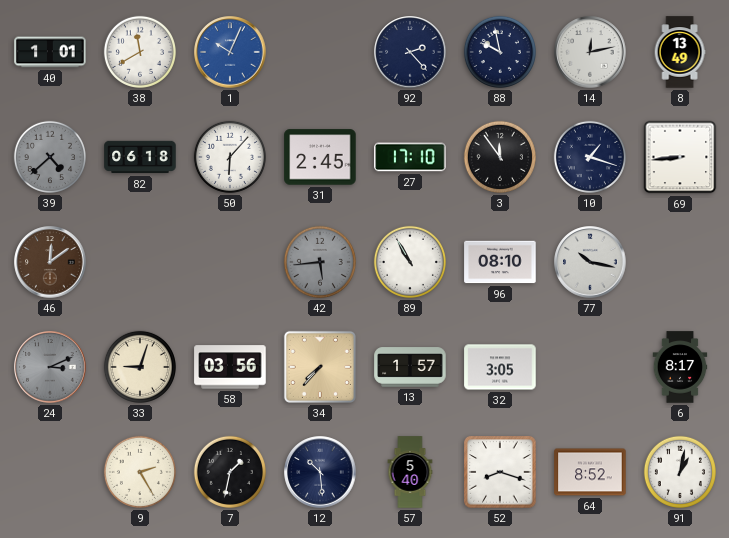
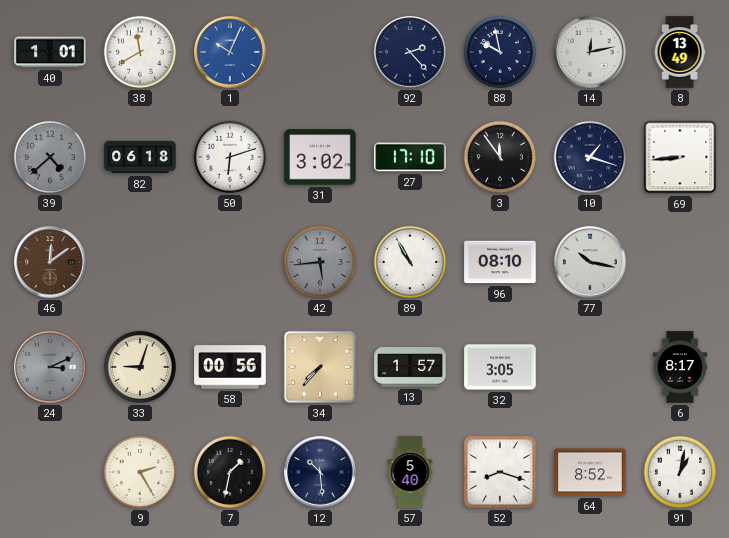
50: 6:07 -> 6:12 (230, 157)
31: 2:45 -> 3:02 (320, 157)
58: 03:56 -> 00:56 (230, 367)
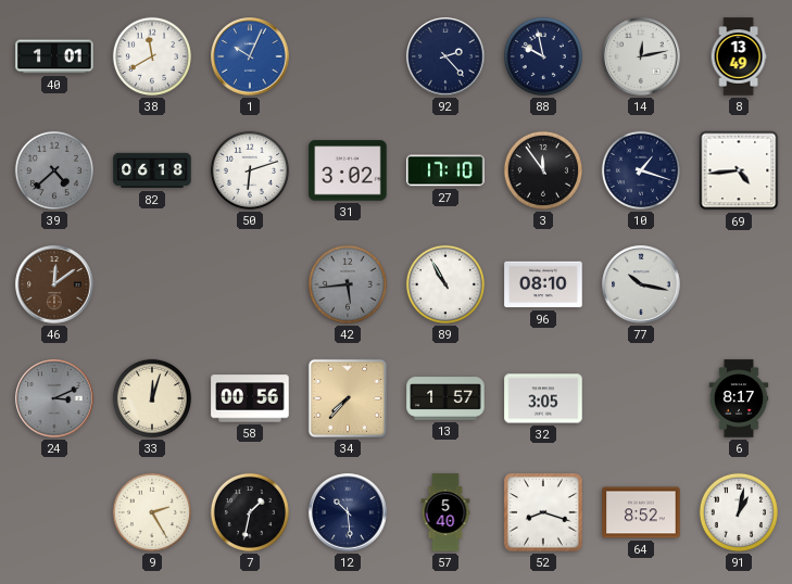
69: 8:44 -> 4:44 (739, 170)
33: 9:03 -> 12:03 (152, 398)
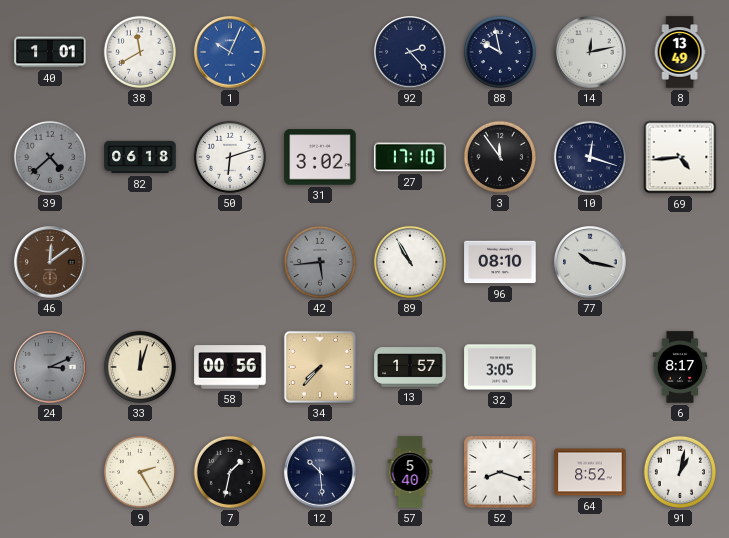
10: 1:18 -> 12:18 (590, 157)
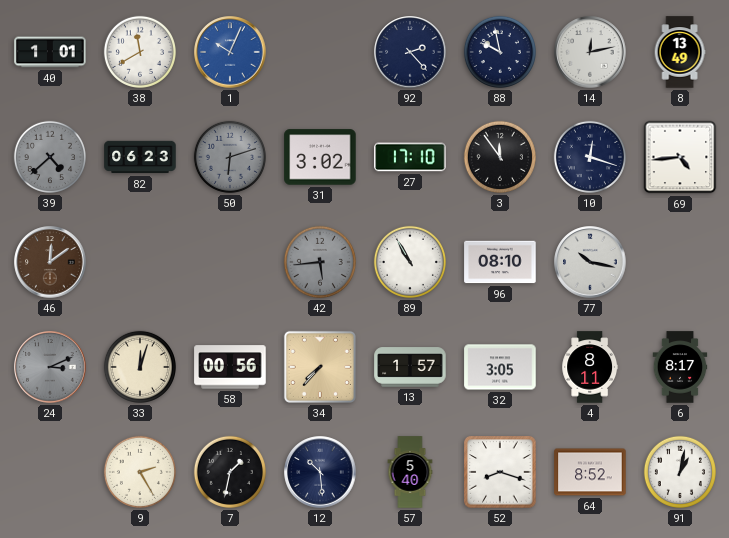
82: 06:18 -> 06:23 (140, 157)
50 dial: white -> grey (230, 157)
4: none -> 8:11 (590, 367)
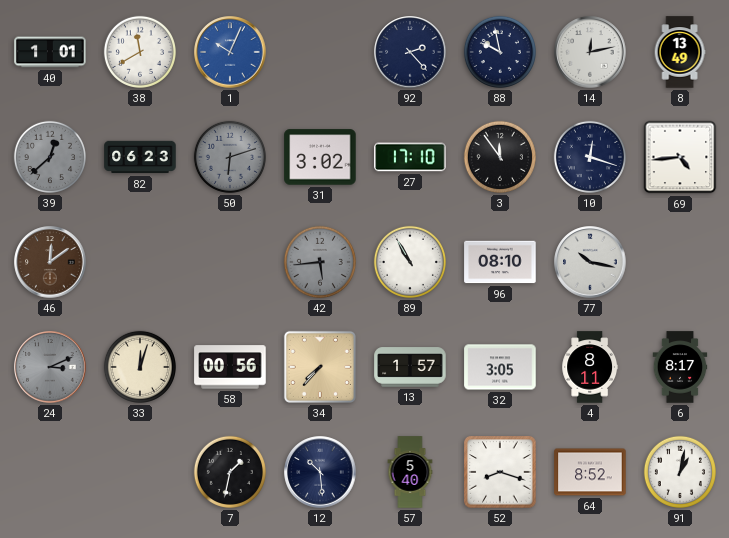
39: 4:38 -> 12:38 (50, 157)
9: 2:25 -> none (140, 472)
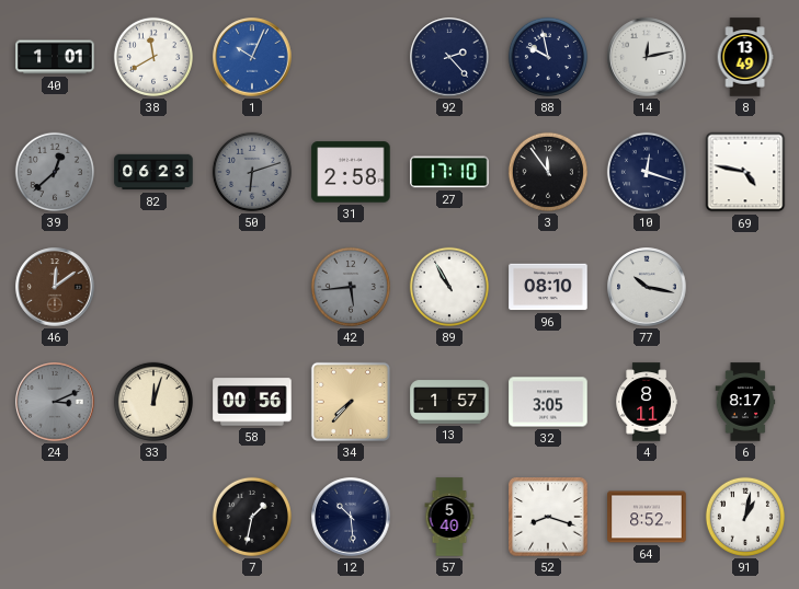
31: 3:02 -> 2:58 (351, 172)
69: 4:44 -> 4:47 (745, 172)
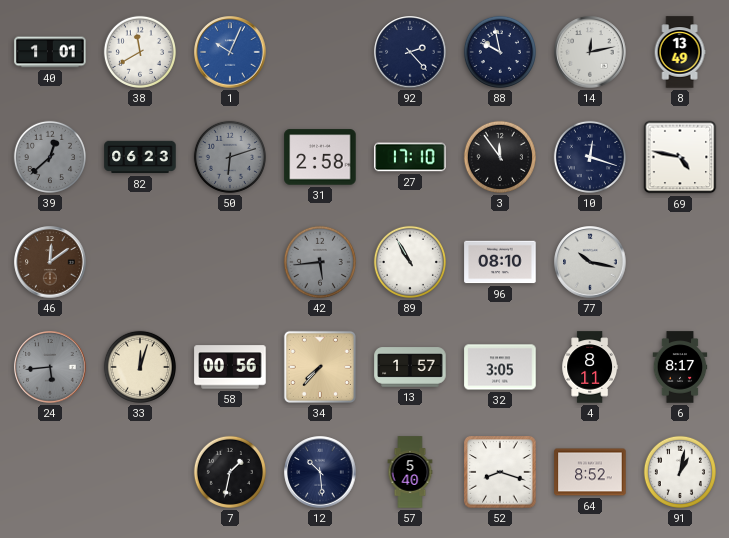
24: 3:11 -> 5:44 (50, 367)
